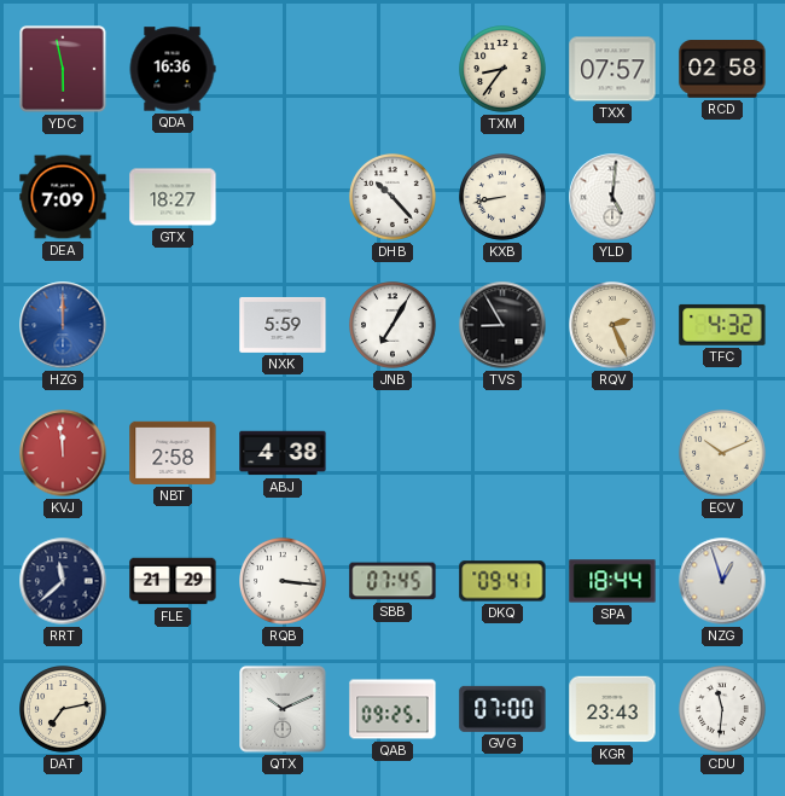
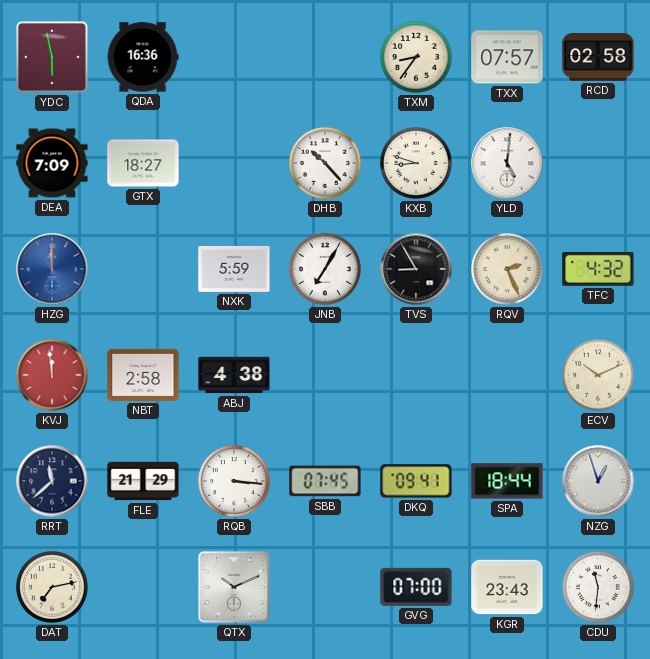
KXB: 8:43 -> 8:48 (416, 163)
QAB: 09:25 -> none (392, 709)
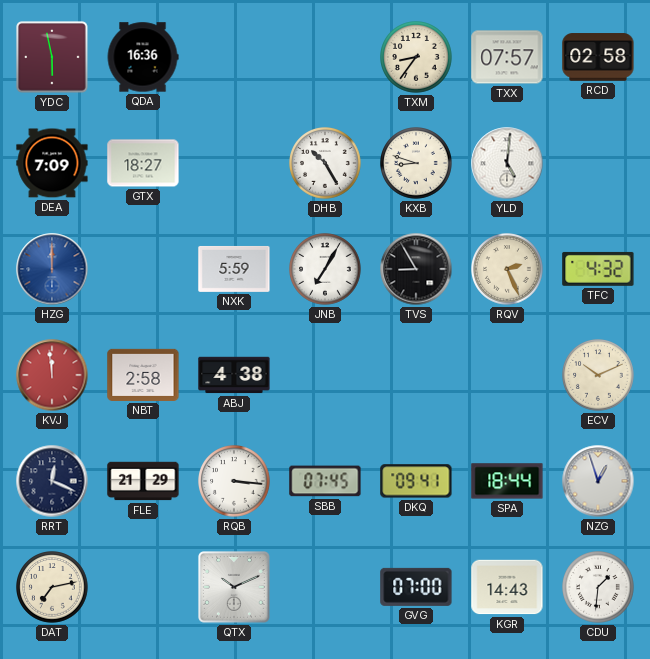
DHB: 10:23 -> 10:25 (325, 163)
RRT: 11:38 -> 12:19 (52, 481)
KGR: 23:43 -> 14:43 (507, 587)
CDU: 11:31 -> 1:31 (598, 587)
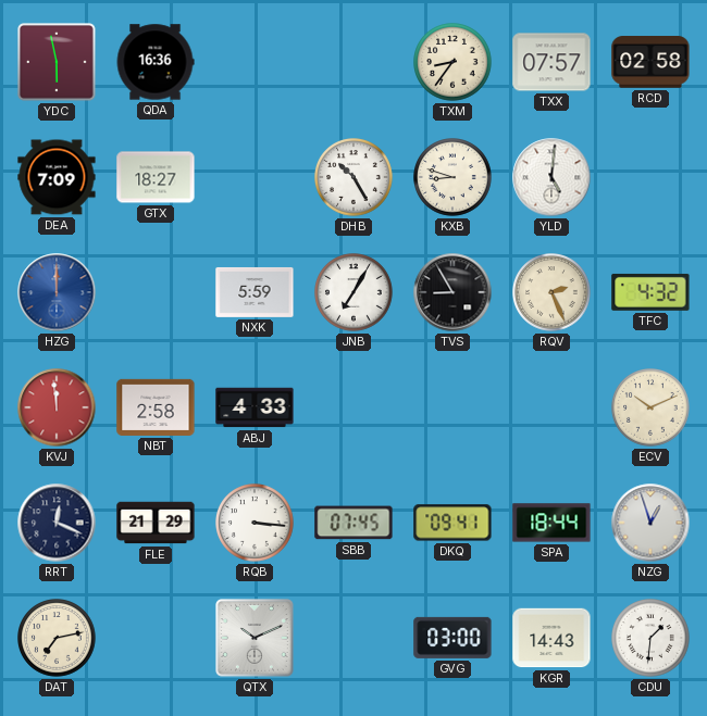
ABJ: 4:38 -> 4:33 (255, 407)
GVG: 07:00 -> 03:00 (452, 638)
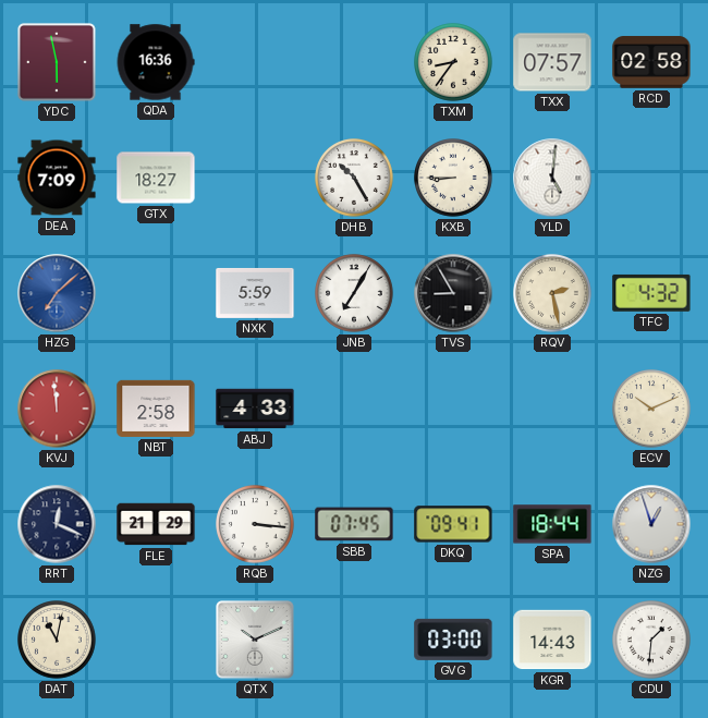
KXB: 8:48 -> 8:45 (453, 178)
HZG: 12:00 -> 7:08 (57, 293)
RQV: 2:26 -> 2:28 (552, 293)
DAT: 7:13 -> 11:02 (57, 640)
